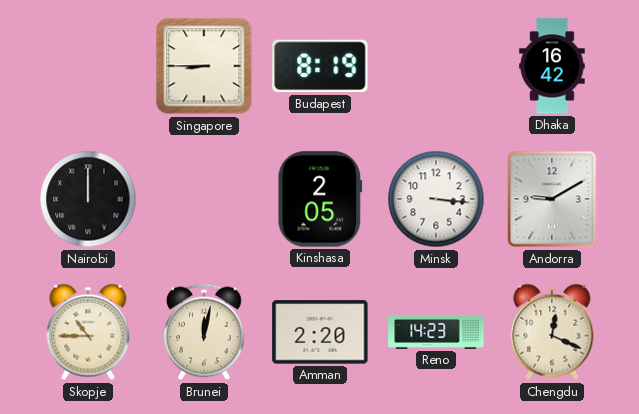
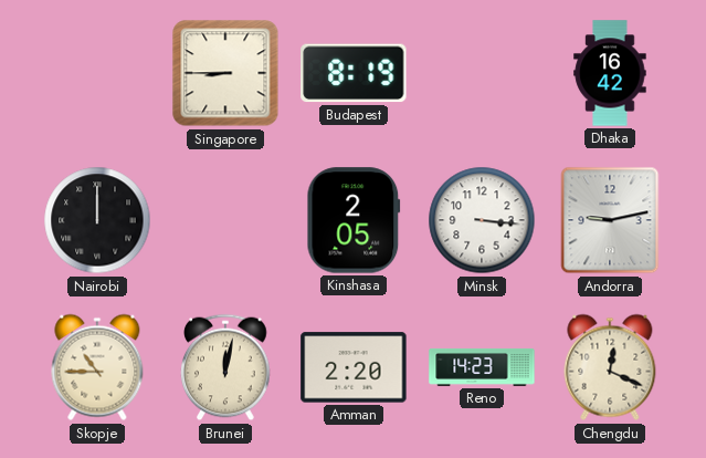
Andorra: 9:10 -> 9:13 (610, 220)
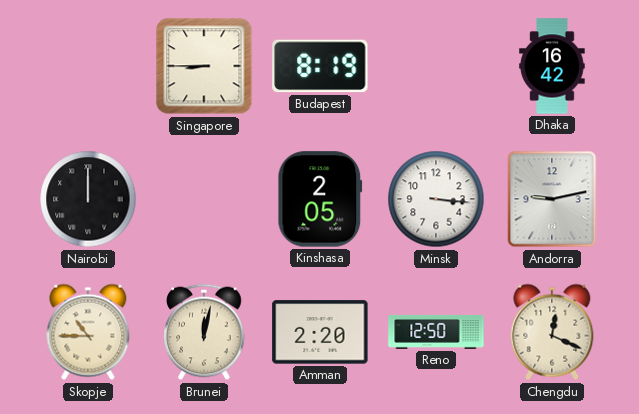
Reno: 14:23 -> 12:50 (436, 332)
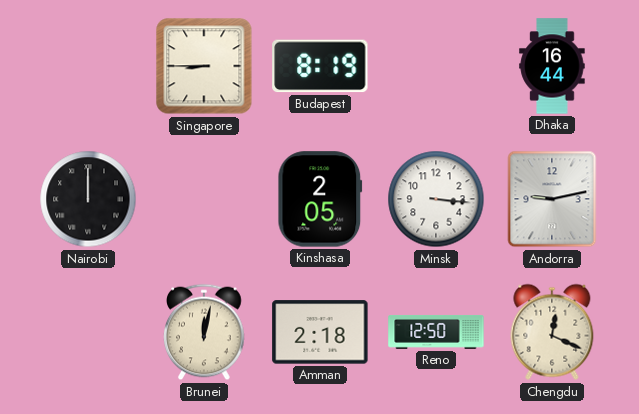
Dhaka: 16:42 -> 16:44 (552, 66)
Skopje: 10:45 -> none (88, 332)
Amman: 2:20 -> 2:18 (320, 332)
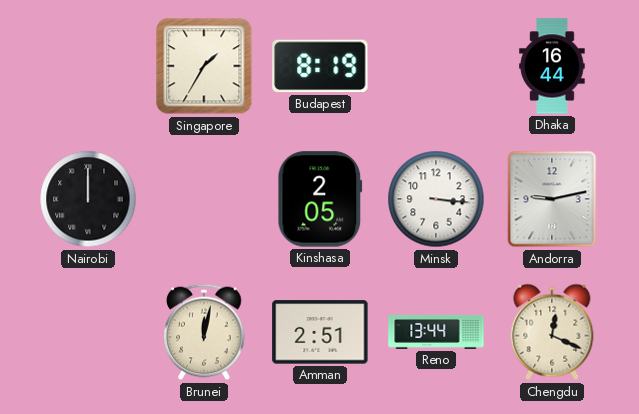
Singapore: 8:45 -> 1:35 (204, 66)
Amman: 2:18 -> 2:51 (320, 332)
Reno: 12:50 -> 13:44 (436, 332)
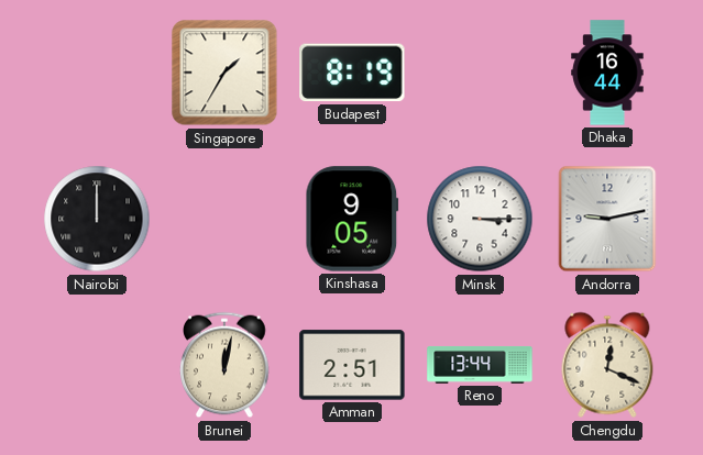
Kinshasa: 2:05 -> 9:05 (352, 219)
Minsk: 3:16 -> 3:15 (480, 219)
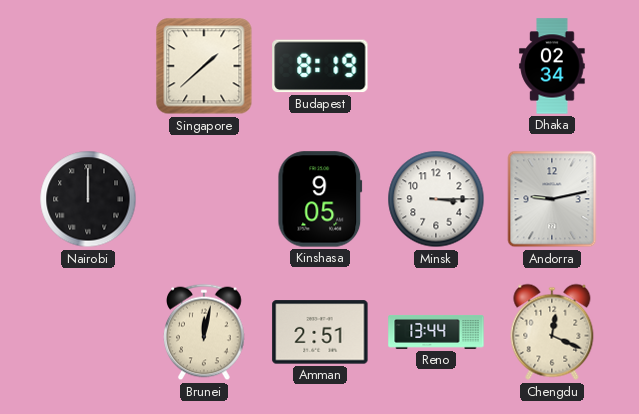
Singapore: 1:35 -> 1:38 (204, 66)
Dhaka: 16:44 -> 02:34 (552, 66)
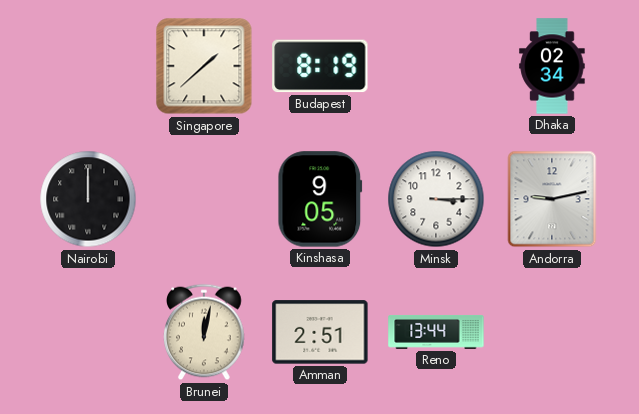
Chengdu: 12:19 -> none (552, 332)
